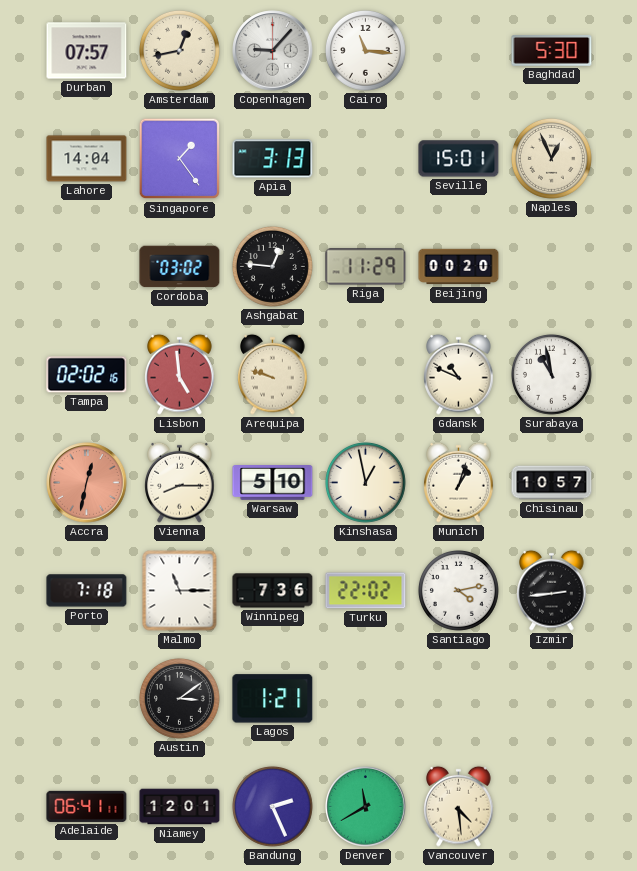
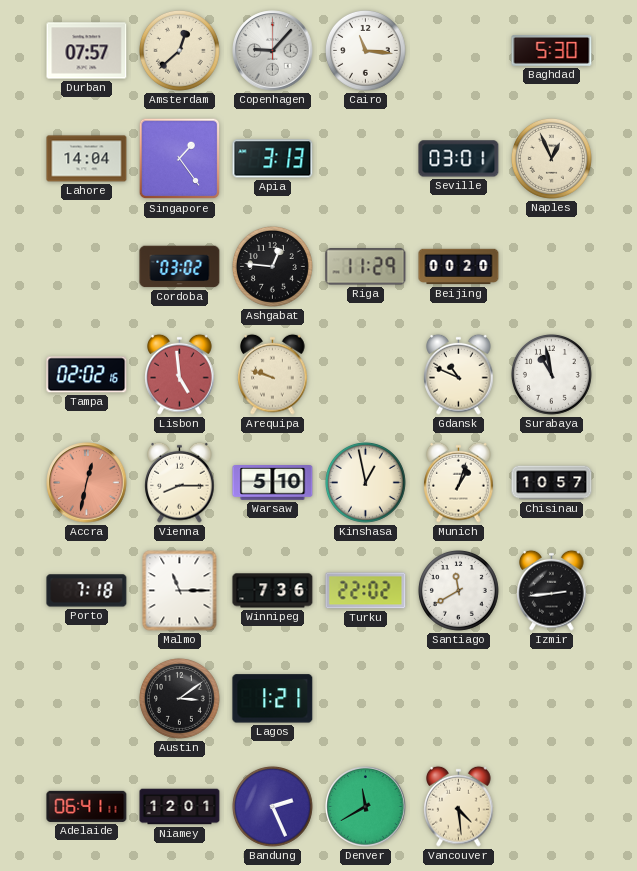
Amsterdam: 12:43 -> 12:38 (179, 50)
Seville: 15:01 -> 03:01 (459, 159)
Santiago: 4:13 -> 11:40 (458, 590)
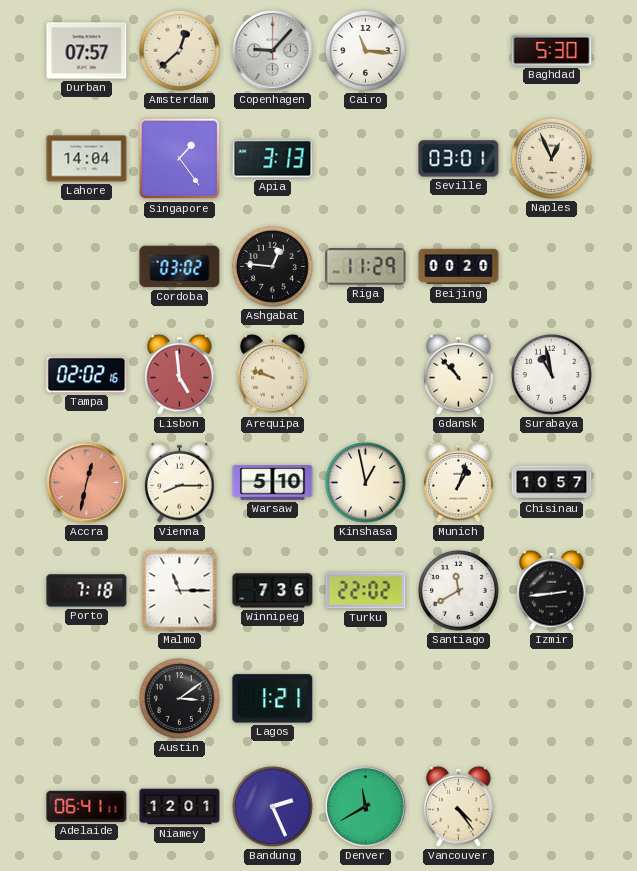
Gdansk: 10:49 -> 10:53 (459, 374)
Vancouver: 4:29 -> 4:24 (459, 806)
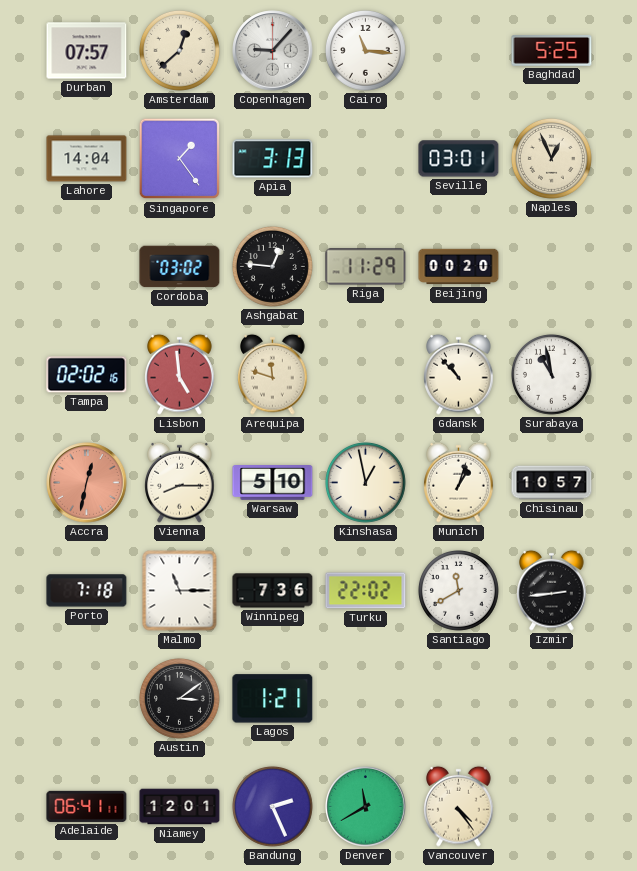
Baghdad: 5:30 -> 5:25 (552, 51)
Arequipa: 9:48 -> 11:48 (273, 374)
